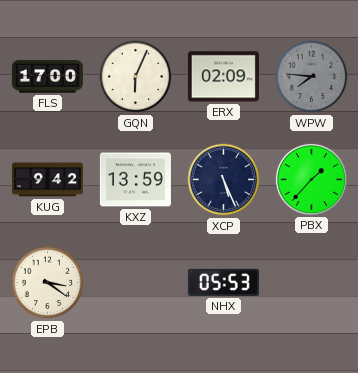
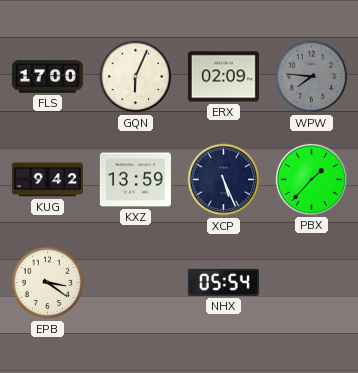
NHX: 05:53 -> 05:54 (223, 282)
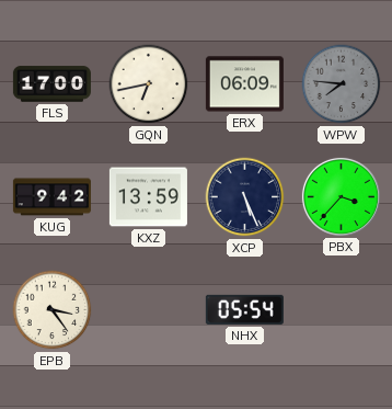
GQN: 6:04 -> 6:43 (149, 84)
ERX: 02:09 -> 06:09 (244, 84)
PBX: 1:37 -> 3:37 (341, 196)
EPB: 3:21 -> 3:24 (53, 310)
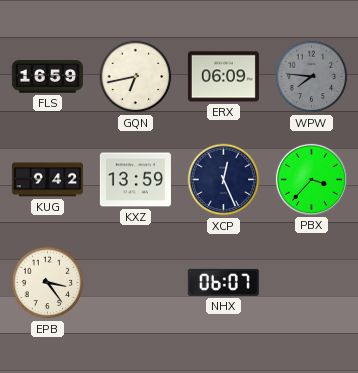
FLS: 17:00 -> 16:59 (47, 77)
XCP: 5:26 -> 12:26 (224, 180)
NHX: 05:54 -> 06:07 (223, 282)
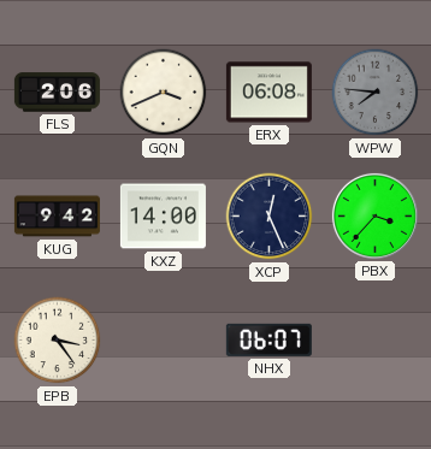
FLS: 16:59 -> 2:06 (57, 93)
GQN: 6:43 -> 3:41 (164, 93)
ERX: 06:09 -> 06:08 (268, 93)
KXZ: 13:59 -> 14:00 (163, 217)
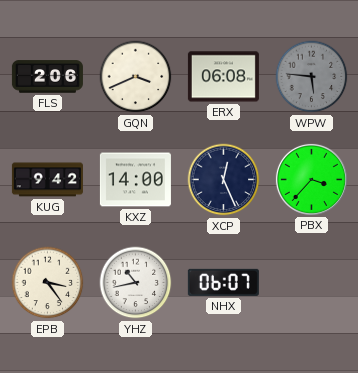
WPW: 7:46 -> 5:46 (312, 77)
YHZ: none -> 10:43 (136, 283)
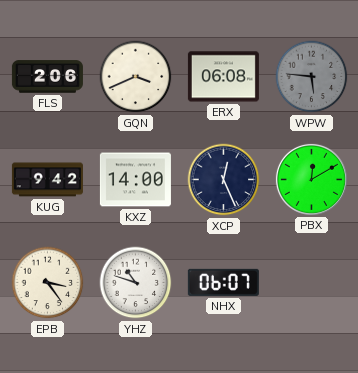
PBX: 3:37 -> 12:10 (311, 179)
YHZ: 10:43 -> 10:48 (136, 283)
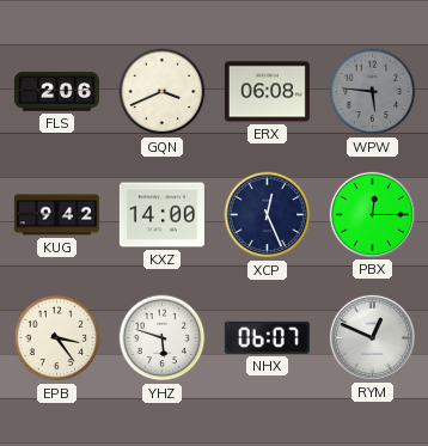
PBX: 12:10 -> 12:15 (372, 214)
YHZ: 10:48 -> 5:48 (163, 338)
RYM: none -> 12:49 (372, 337)
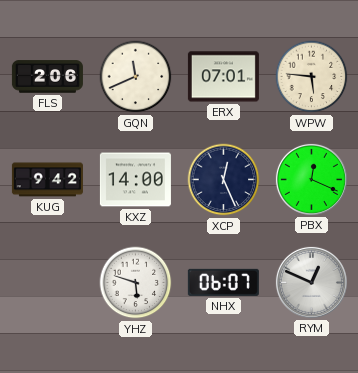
GQN: 3:41 -> 11:41 (136, 77)
ERX: 06:08 -> 07:01 (223, 77)
WPW dial: grey -> cream (312, 77)
PBX: 12:15 -> 12:19 (311, 179)
EPB: 3:24 -> none (57, 338)
